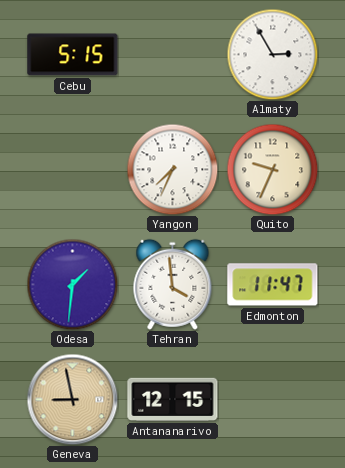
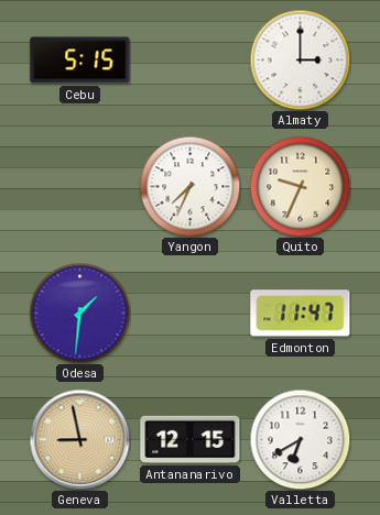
Almaty: 2:55 -> 3:00 (300, 59)
Tehran: 3:59 -> none (173, 284)
Valletta: none -> 6:40 (300, 439)
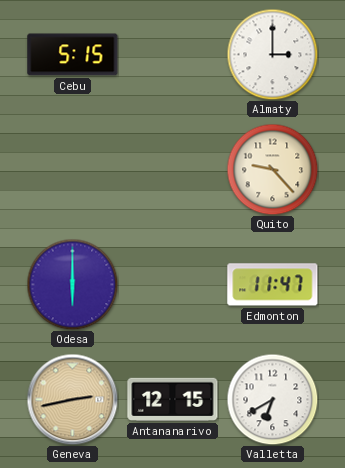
Yangon: 7:34 -> none (189, 186)
Quito: 9:34 -> 9:23 (272, 169)
Odesa: 1:31 -> 6:00 (72, 284)
Geneva: 8:58 -> 2:43 (72, 399)
